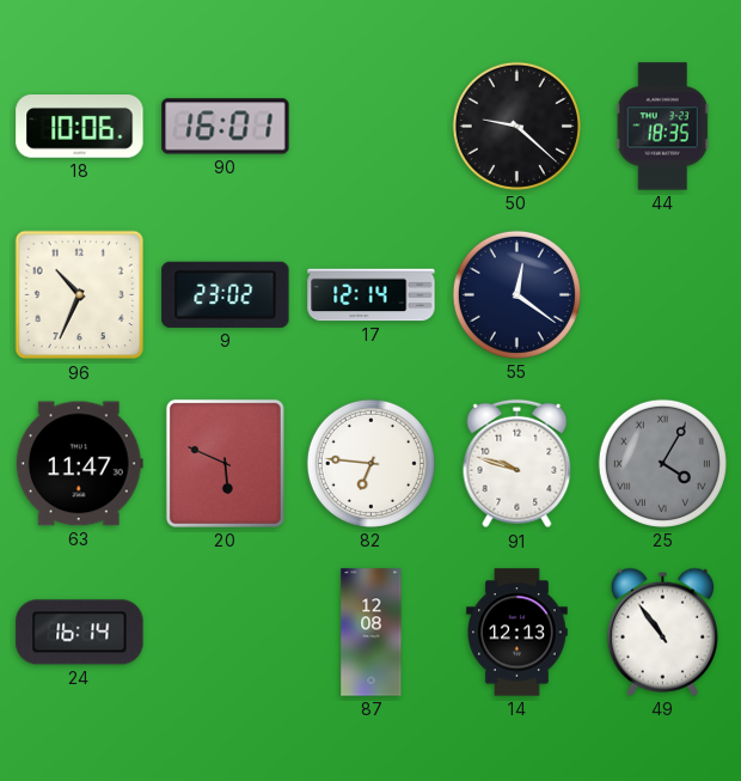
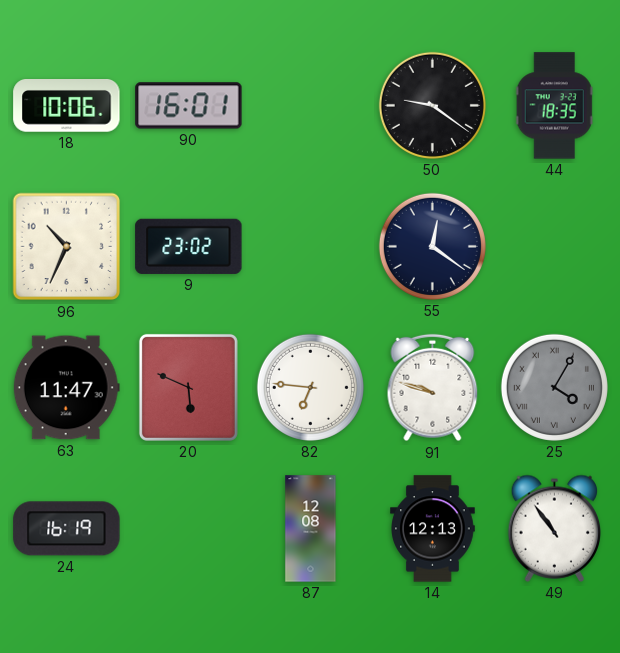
50: 9:22 -> 9:21 (432, 105)
17: 12:14 -> none (372, 295)
24: 16:14 -> 16:19 (67, 529)
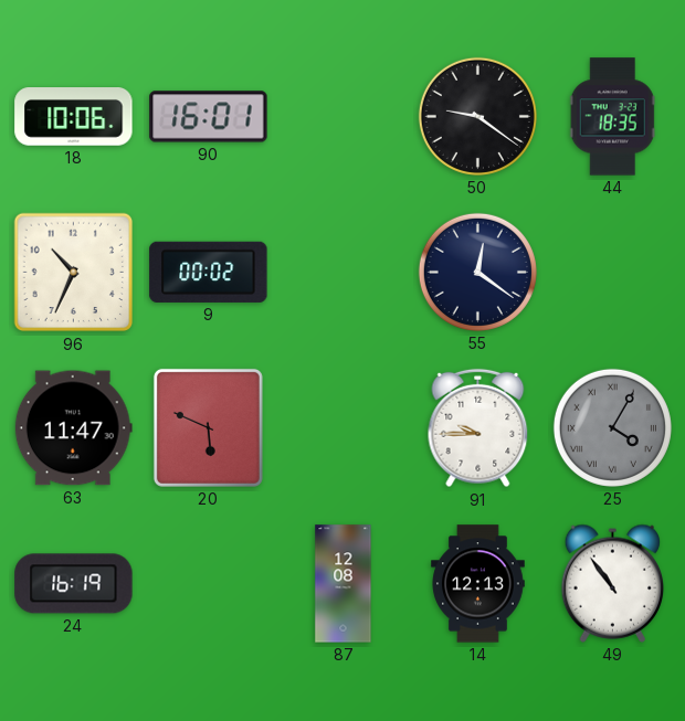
9: 23:02 -> 00:02 (209, 272)
82: 6:46 -> none (310, 387)
91: 9:48 -> 9:45 (478, 428)
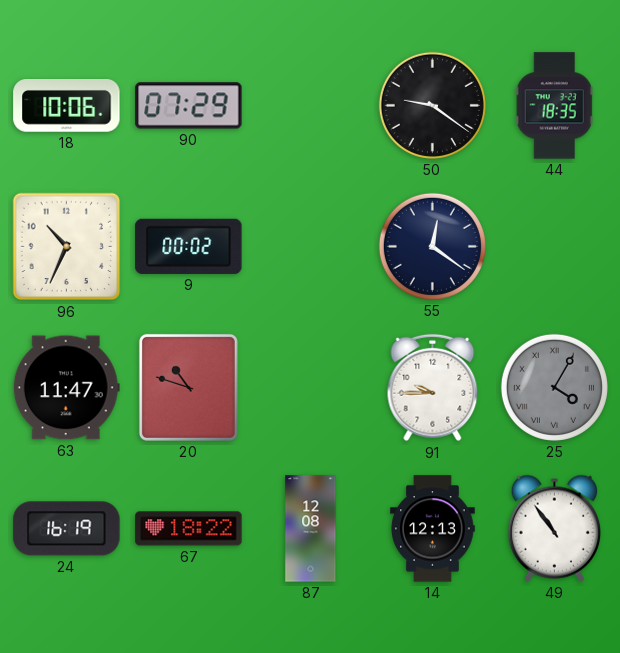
90: 16:01 -> 07:29 (189, 106)
20: 5:49 -> 10:48 (188, 387)
67: none -> 18:22 (189, 529)
